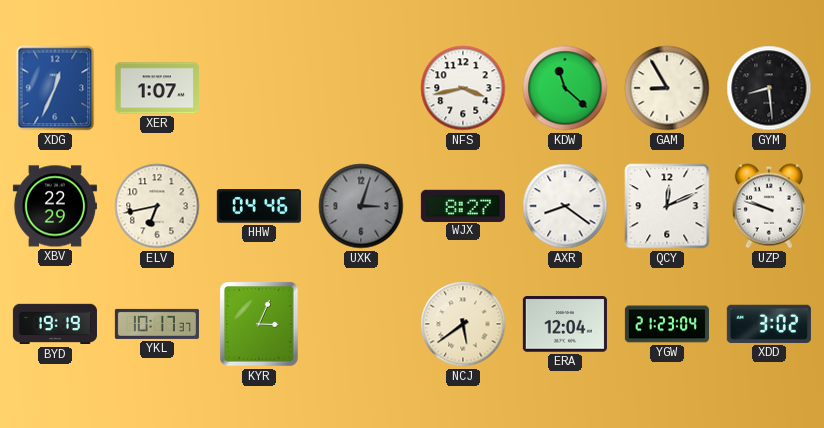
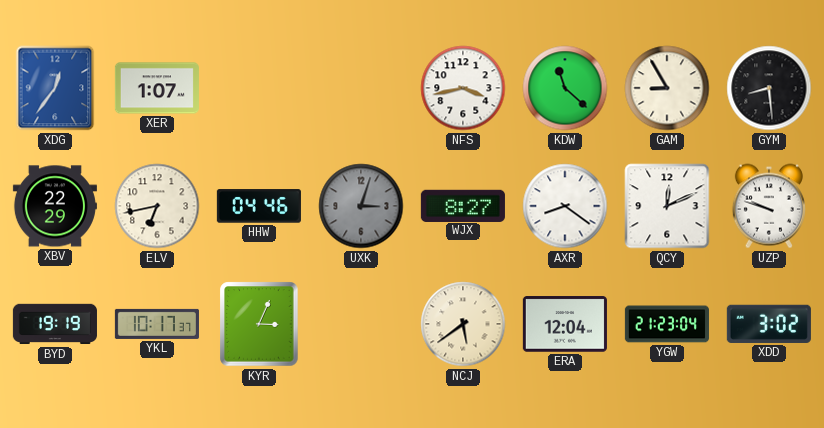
XDG: 12:34 -> 12:36 (55, 88)
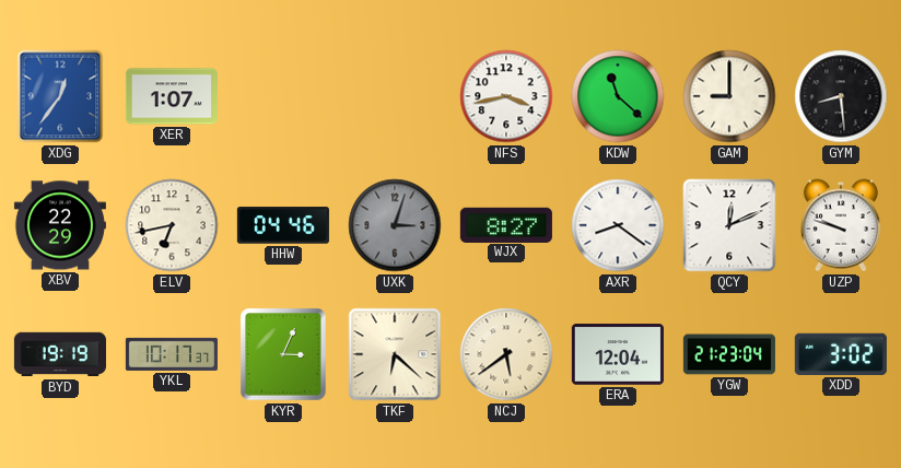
GAM: 8:55 -> 9:00 (729, 96)
TKF: none -> 6:22 (395, 354)
